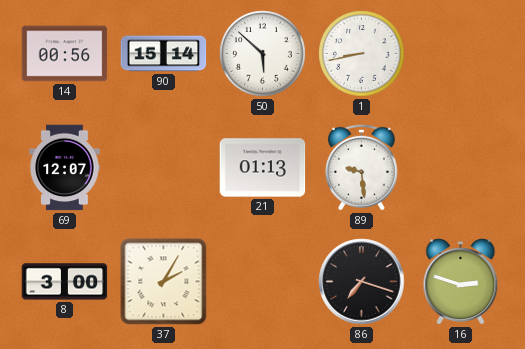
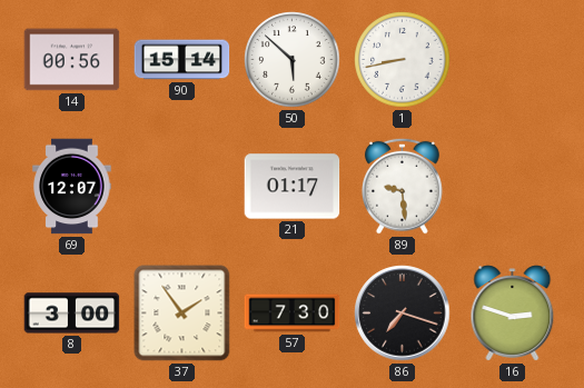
21: 01:13 -> 01:17 (293, 187)
37: 2:05 -> 1:54 (182, 314)
57: none -> 7:30 (293, 314)
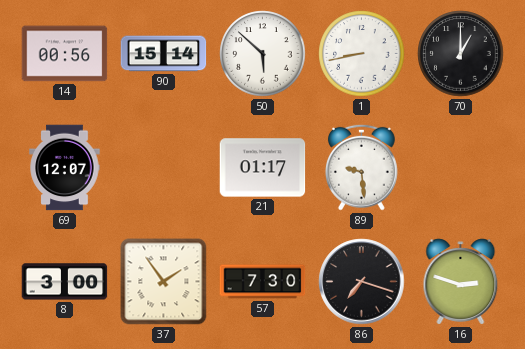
70: none -> 1:00 (461, 54)
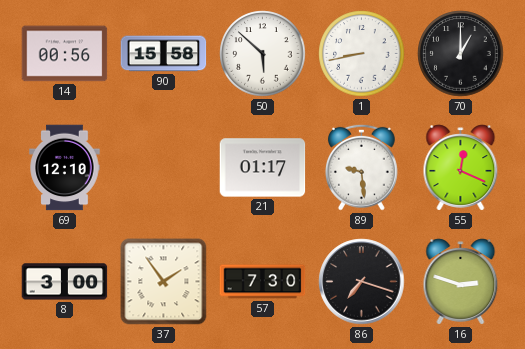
90: 15:14 -> 15:58 (164, 54)
69: 12:07 -> 12:10 (65, 168)
55: none -> 12:19 (461, 168)
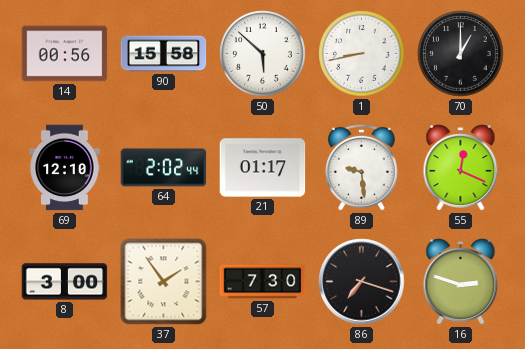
64: none -> 2:02 (164, 168)
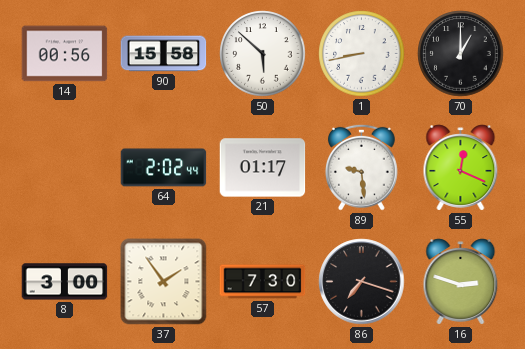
69: 12:10 -> none (65, 168)
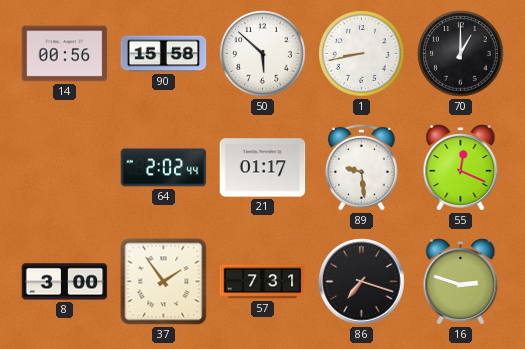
57: 7:30 -> 7:31 (263, 282)
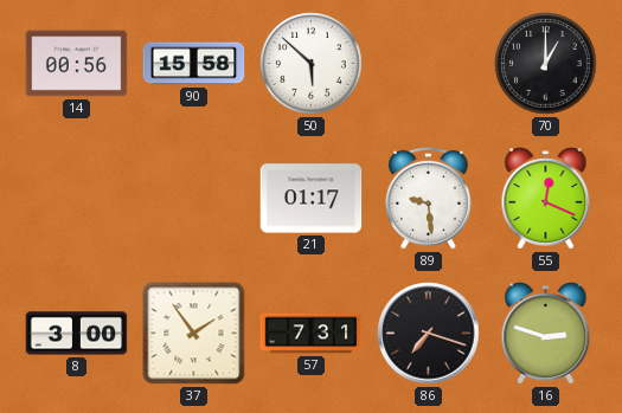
1: 8:43 -> none (362, 54)
64: 2:02 -> none (164, 168)
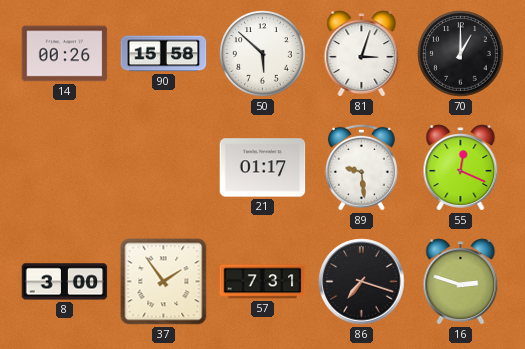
14: 00:56 -> 00:26 (65, 54)
81: none -> 3:03 (362, 54)
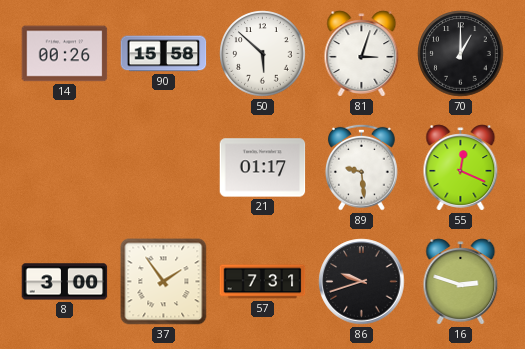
86: 7:18 -> 9:42 (362, 282)
